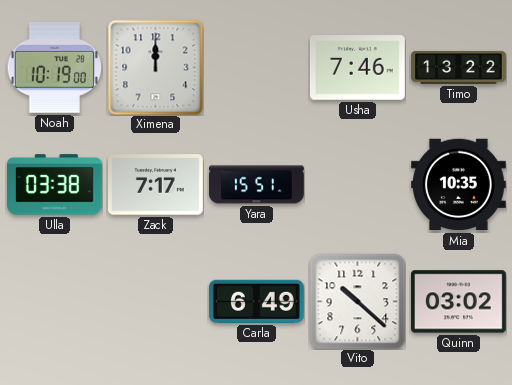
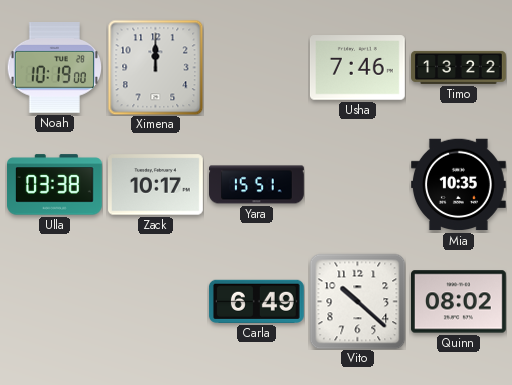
Zack: 7:17 -> 10:17 (156, 185)
Quinn: 03:02 -> 08:02 (459, 302)
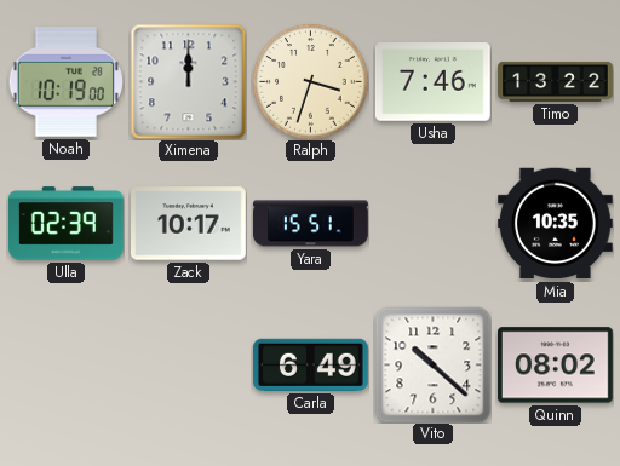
Ralph: none -> 3:33 (310, 81)
Ulla: 03:38 -> 02:39 (67, 224)
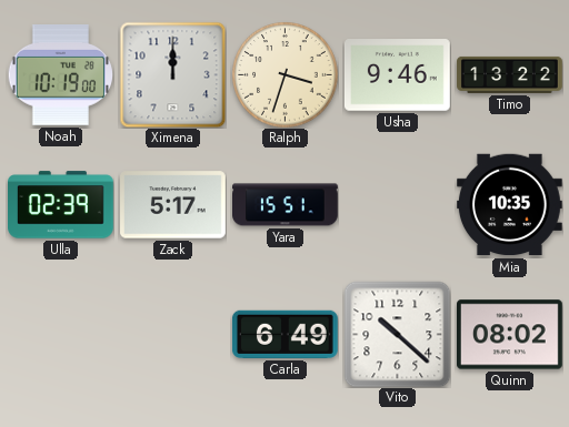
Usha: 7:46 -> 9:46 (397, 75)
Zack: 10:17 -> 5:17 (173, 205)
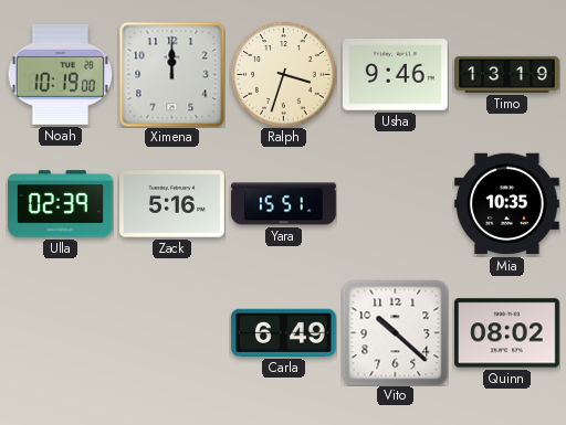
Timo: 13:22 -> 13:19 (507, 74)
Zack: 5:17 -> 5:16 (172, 204)
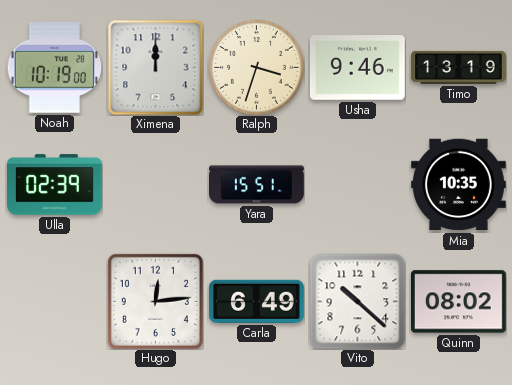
Zack: 5:16 -> none (172, 204)
Hugo: none -> 12:14 (155, 301)
